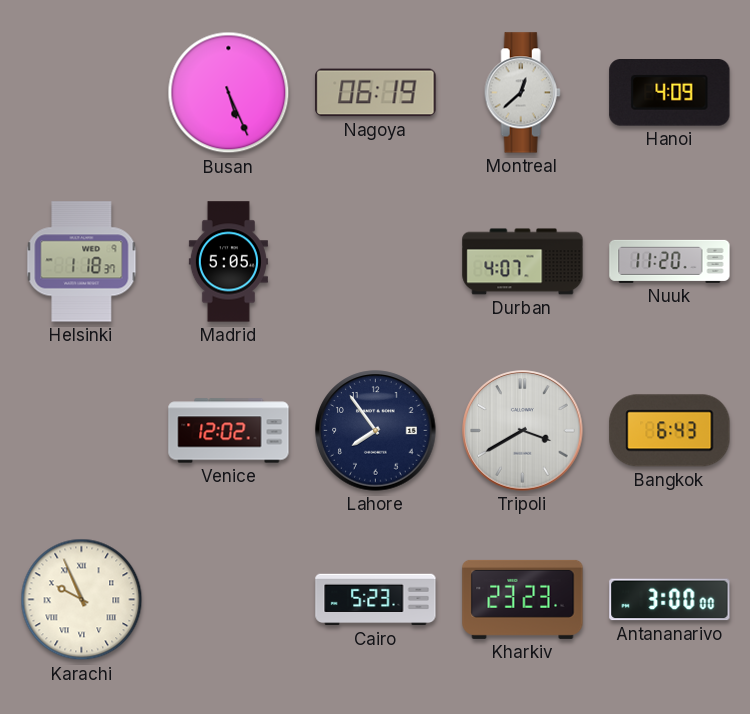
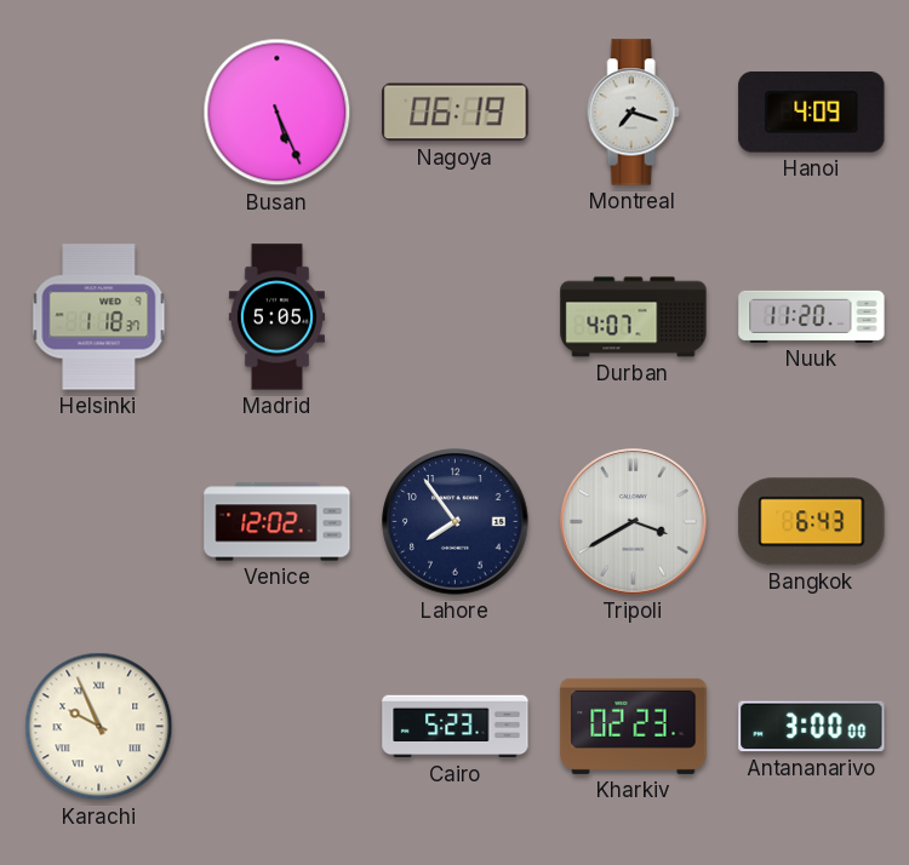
Montreal: 12:38 -> 7:18 (633, 113)
Kharkiv: 23:23 -> 02:23 (634, 726)
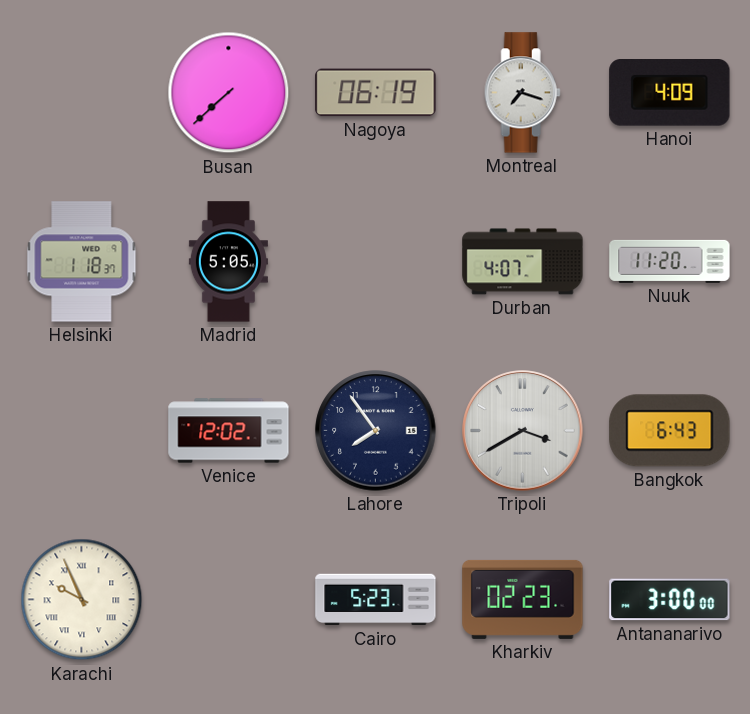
Busan: 5:26 -> 7:38 (229, 93)
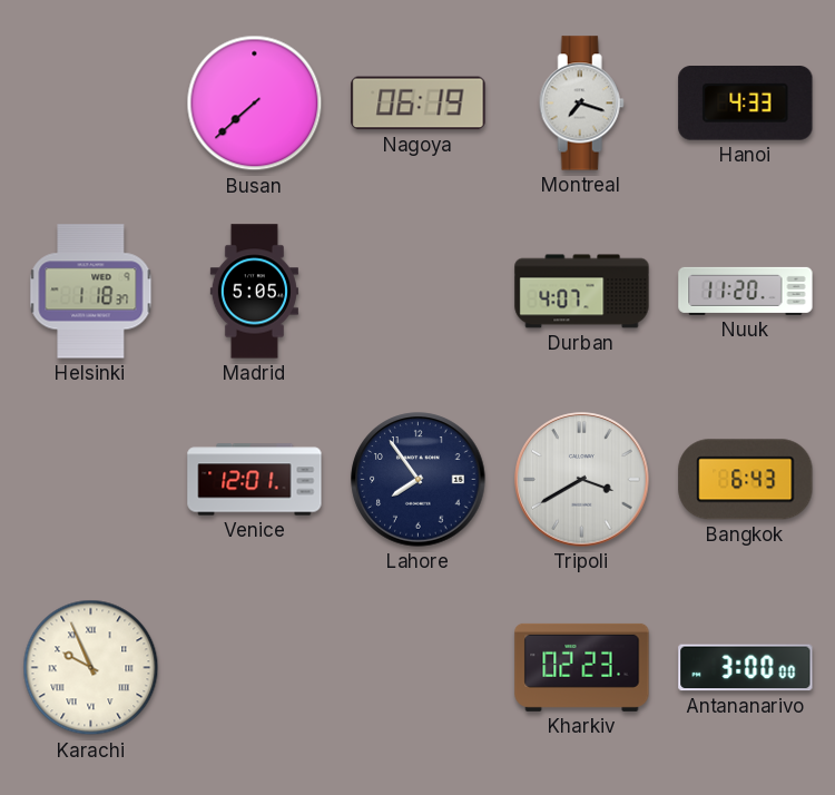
Hanoi: 4:09 -> 4:33 (746, 104)
Venice: 12:02 -> 12:01 (255, 480)
Cairo: 5:23 -> none (376, 600)
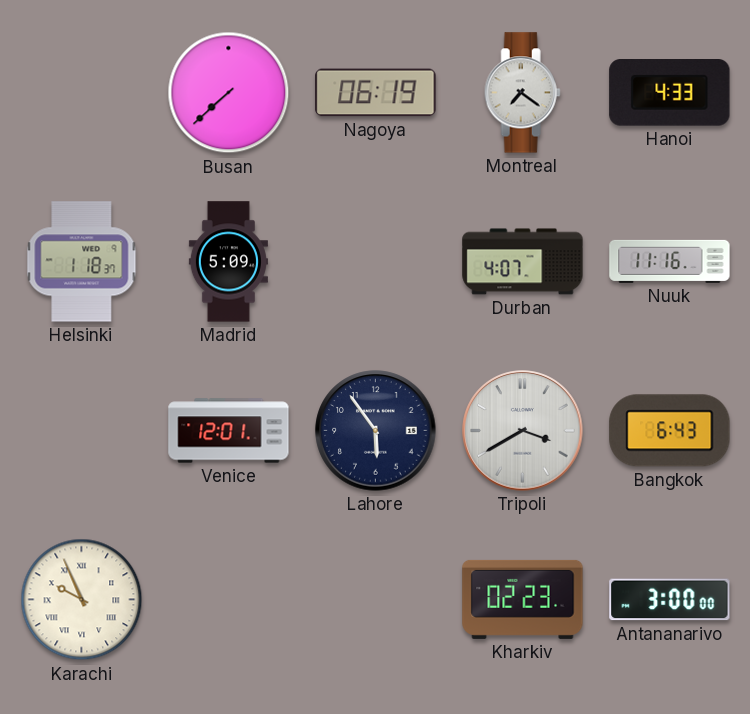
Montreal: 7:18 -> 7:21 (522, 93)
Madrid: 5:05 -> 5:09 (228, 262)
Nuuk: 11:20 -> 11:16 (670, 261)
Lahore: 7:54 -> 5:54 (376, 431)
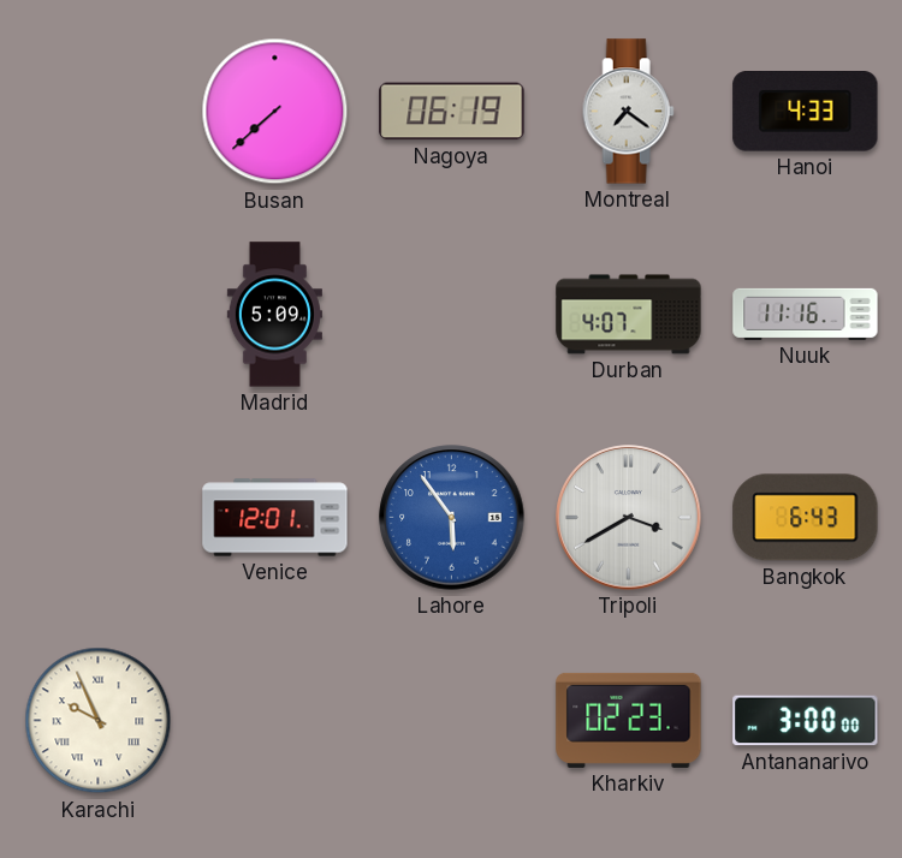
Helsinki: 1:18 -> none (82, 262)
Lahore dial: navy -> blue (452, 518)
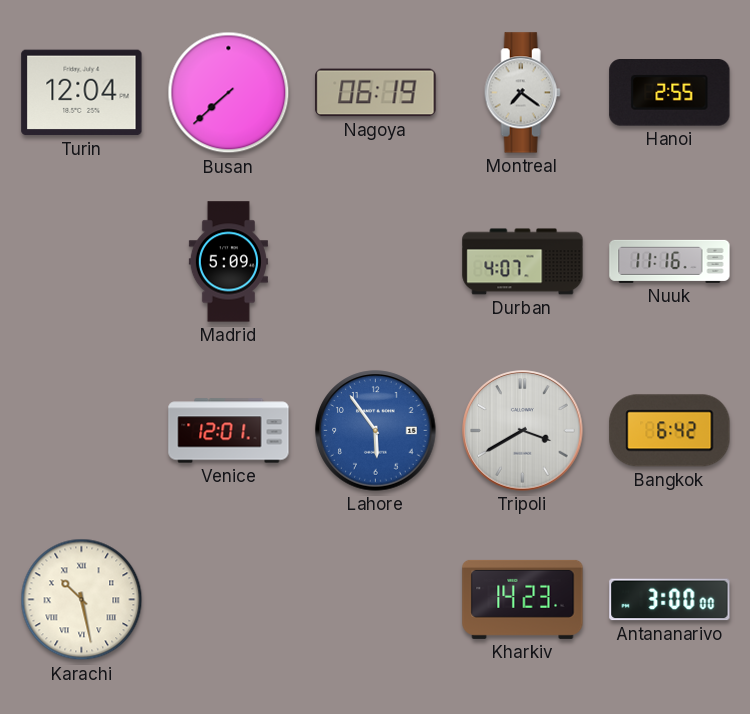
Turin: none -> 12:04 (82, 93)
Hanoi: 4:33 -> 2:55 (670, 93)
Bangkok: 6:43 -> 6:42 (670, 431)
Karachi: 9:56 -> 10:28 (82, 600)
Kharkiv: 02:23 -> 14:23 (523, 599)
